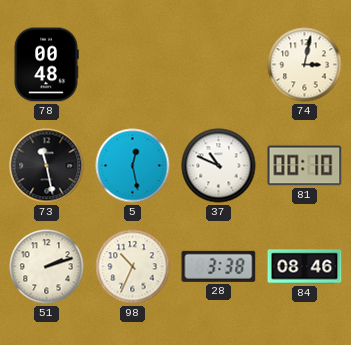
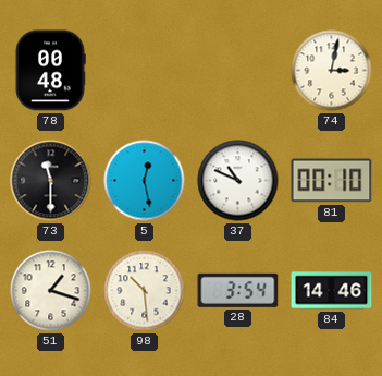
73: 11:28 -> 11:30 (51, 181)
51: 2:12 -> 1:18 (51, 291)
98: 10:34 -> 10:29 (145, 291)
28: 3:38 -> 3:54 (238, 290)
84: 08:46 -> 14:46 (332, 291)
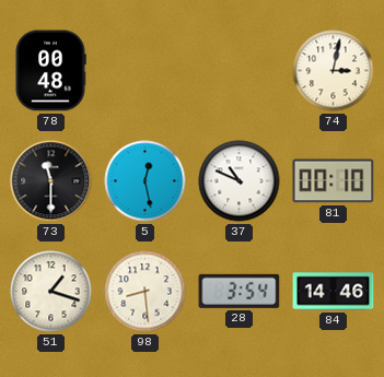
98: 10:29 -> 8:29 (146, 292)
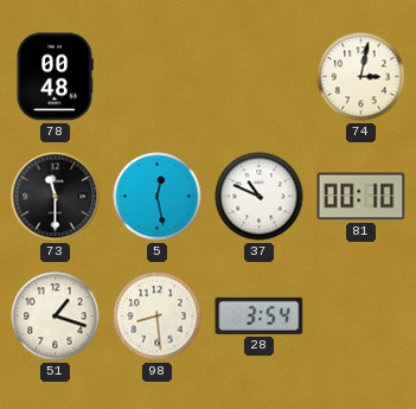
84: 14:46 -> none (334, 292)
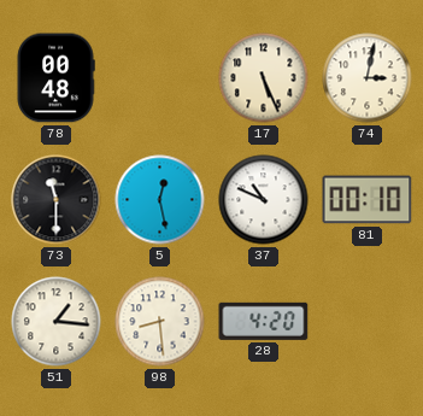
17: none -> 5:26 (264, 78)
51: 1:18 -> 1:16 (57, 322)
28: 3:54 -> 4:20 (264, 321)
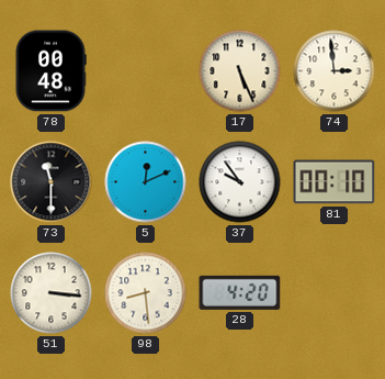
74: 3:02 -> 2:59 (335, 71)
5: 12:28 -> 12:11 (146, 182)
37: 10:49 -> 9:54 (240, 182)
51: 1:16 -> 3:16 (52, 293)
